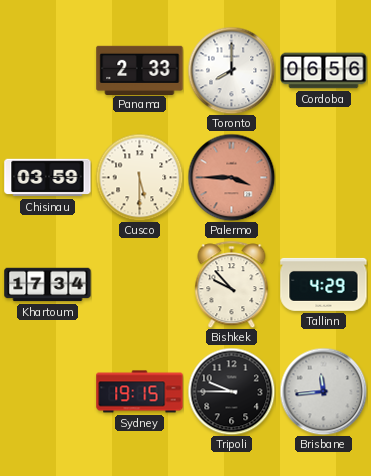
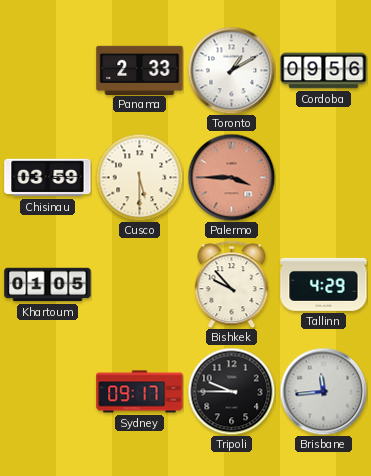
Toronto: 8:00 -> 1:10 (231, 70)
Cordoba: 06:56 -> 09:56 (324, 71)
Khartoum: 17:34 -> 01:05 (48, 285)
Sydney: 19:15 -> 09:17 (140, 392)
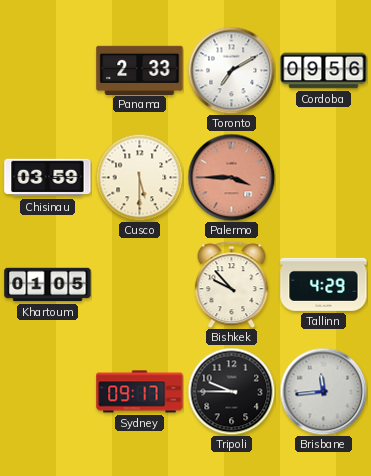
Toronto: 1:10 -> 7:10 (231, 70)
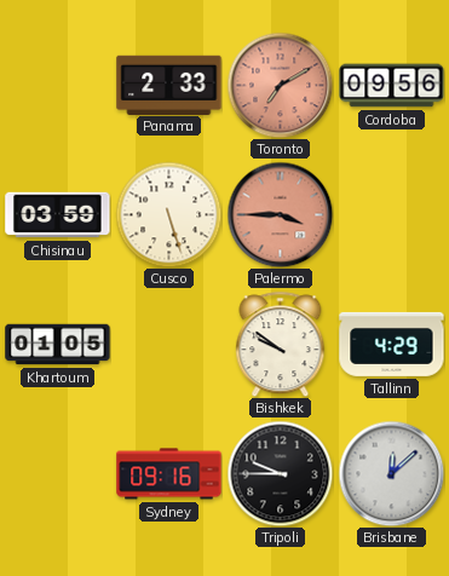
Toronto dial: white -> salmon (280, 85)
Cusco: 5:30 -> 5:27 (168, 214)
Bishkek: 9:53 -> 9:51 (281, 344)
Sydney: 09:17 -> 09:16 (169, 474)
Brisbane: 11:44 -> 12:08 (391, 473)
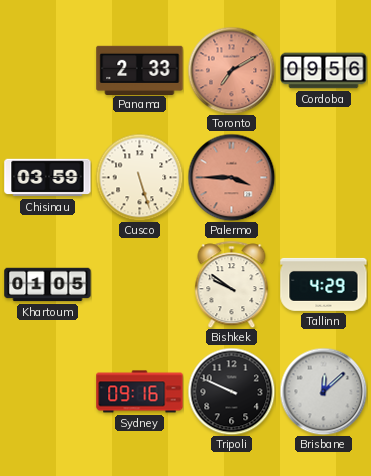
Tripoli: 9:45 -> 9:49 (231, 391)
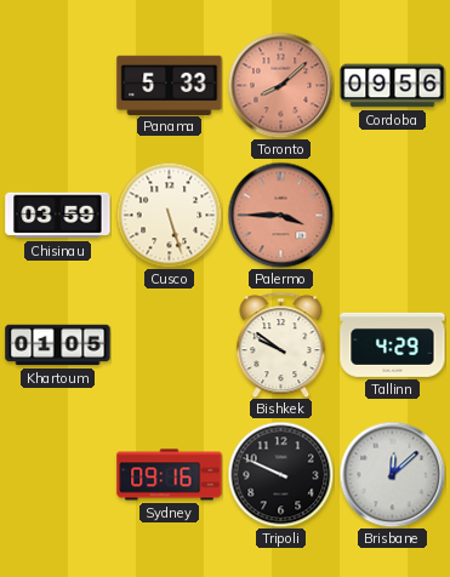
Panama: 2:33 -> 5:33 (170, 85)
Toronto: 7:10 -> 8:08 (280, 85)
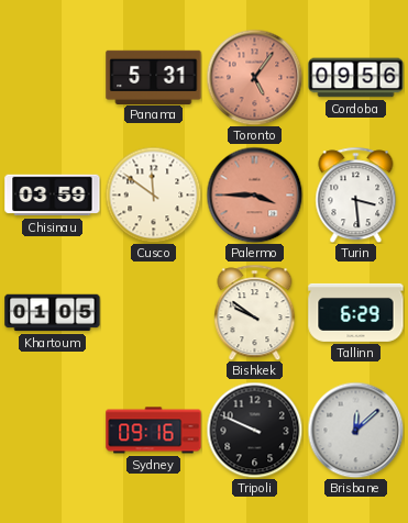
Panama: 5:33 -> 5:31 (154, 77)
Toronto: 8:08 -> 5:06 (254, 77)
Cusco: 5:27 -> 11:51 (153, 194)
Turin: none -> 3:29 (356, 194)
Tallinn: 4:29 -> 6:29 (356, 312)
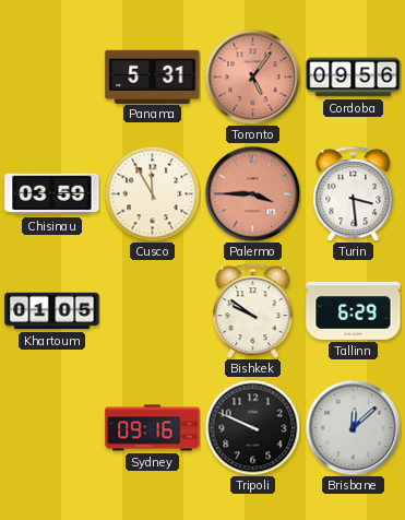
Cusco: 11:51 -> 11:55 (152, 193)
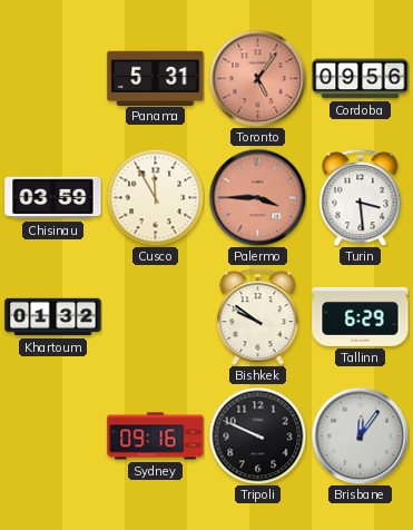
Khartoum: 01:05 -> 01:32 (53, 317)
Brisbane: 12:08 -> 12:06 (360, 435)
